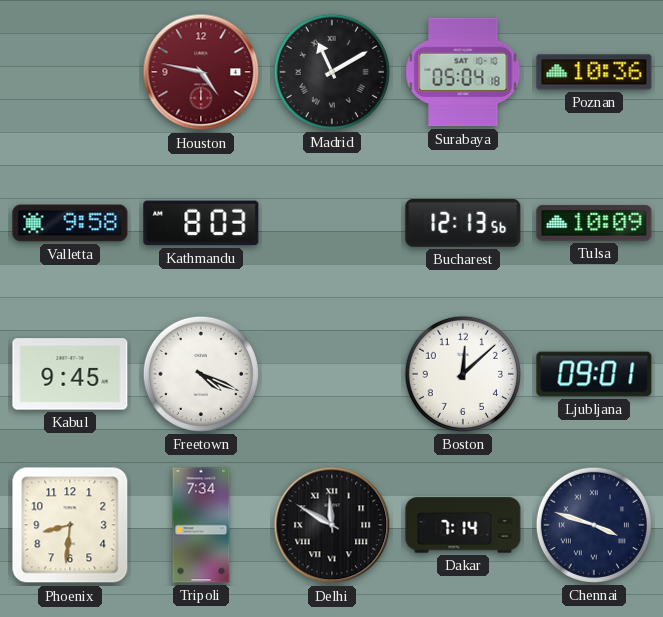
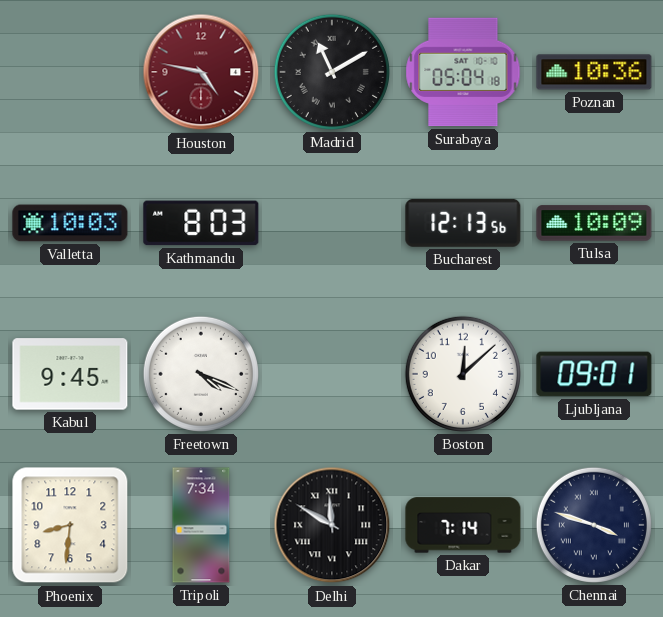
Valletta: 9:58 -> 10:03 (70, 223)
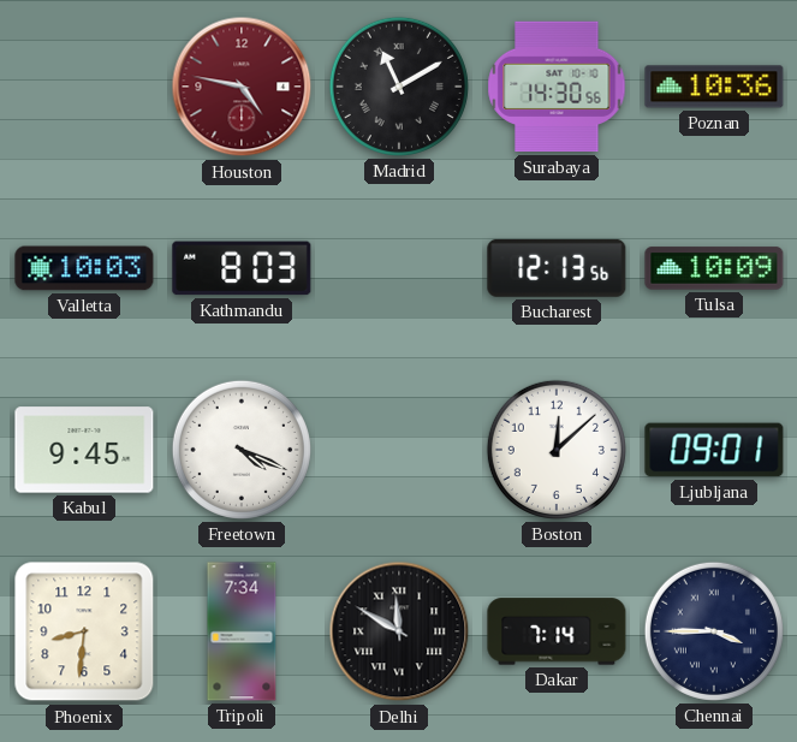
Surabaya: 05:04 -> 14:30 (557, 87)
Chennai: 3:48 -> 3:45 (714, 631)
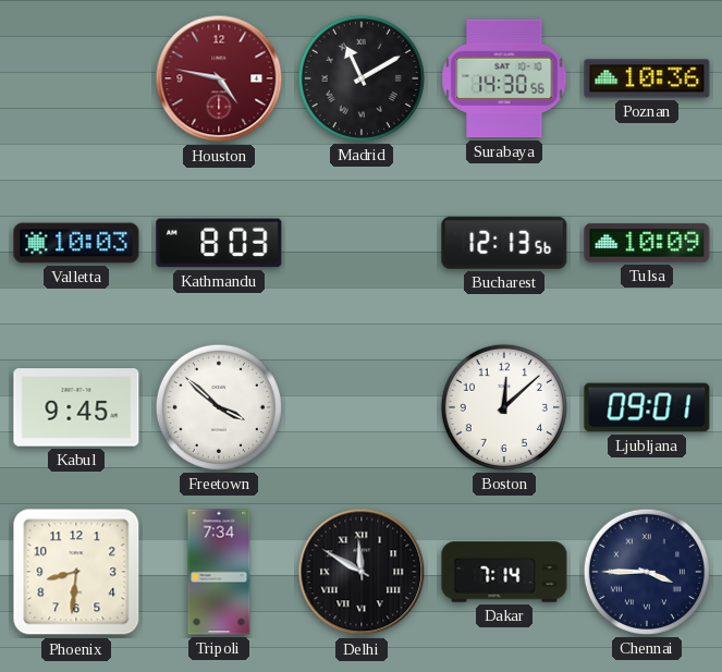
Freetown: 4:19 -> 3:52 (219, 407)
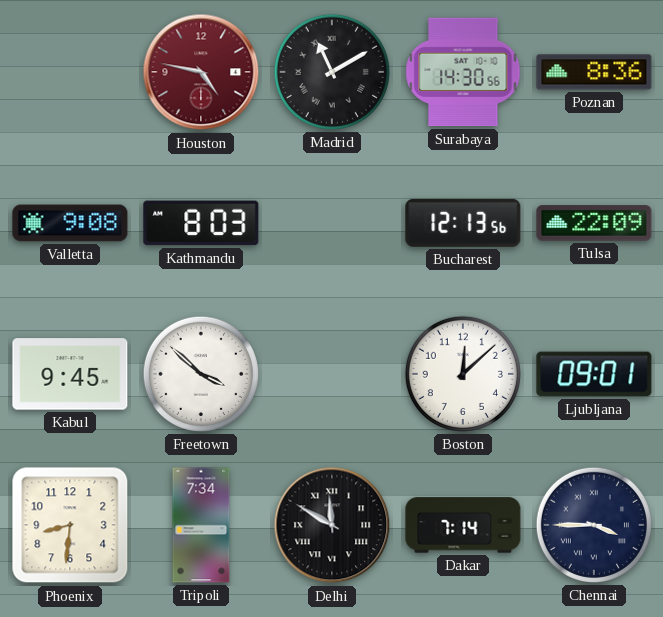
Poznan: 10:36 -> 8:36 (594, 72)
Valletta: 10:03 -> 9:08 (70, 223)
Tulsa: 10:09 -> 22:09 (594, 223)
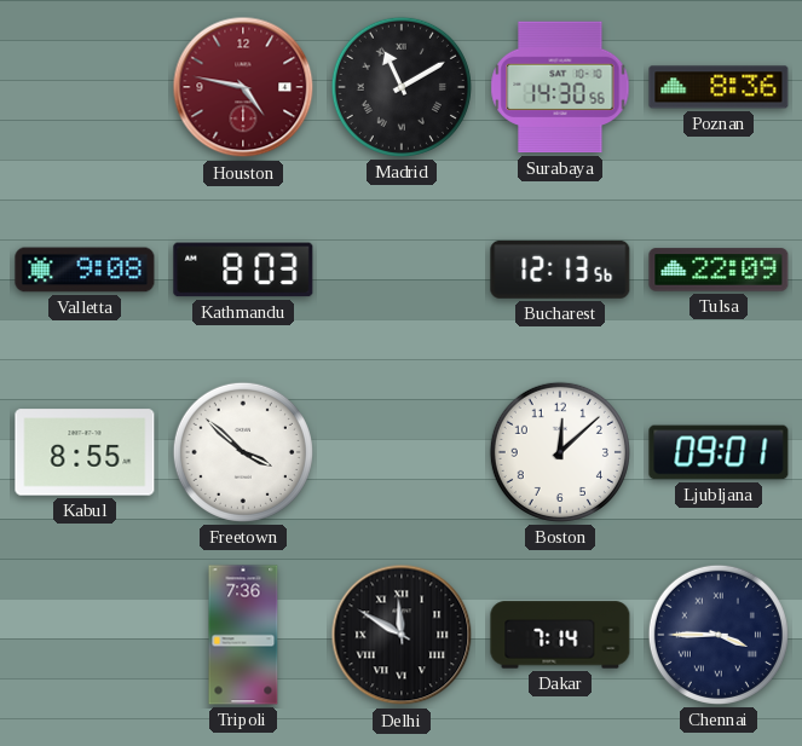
Kabul: 9:45 -> 8:55 (85, 452)
Phoenix: 8:31 -> none (70, 525)
Tripoli: 7:34 -> 7:36 (243, 635)
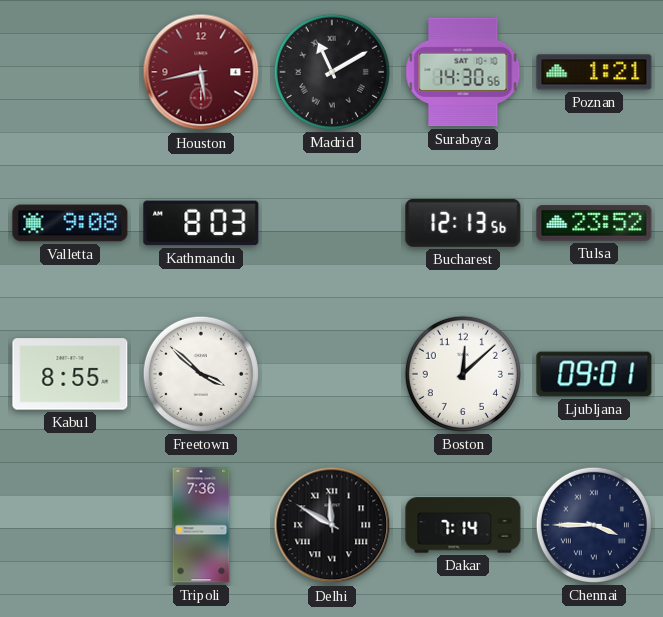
Houston: 4:47 -> 5:43 (201, 72)
Poznan: 8:36 -> 1:21 (594, 72)
Tulsa: 22:09 -> 23:52 (594, 223)
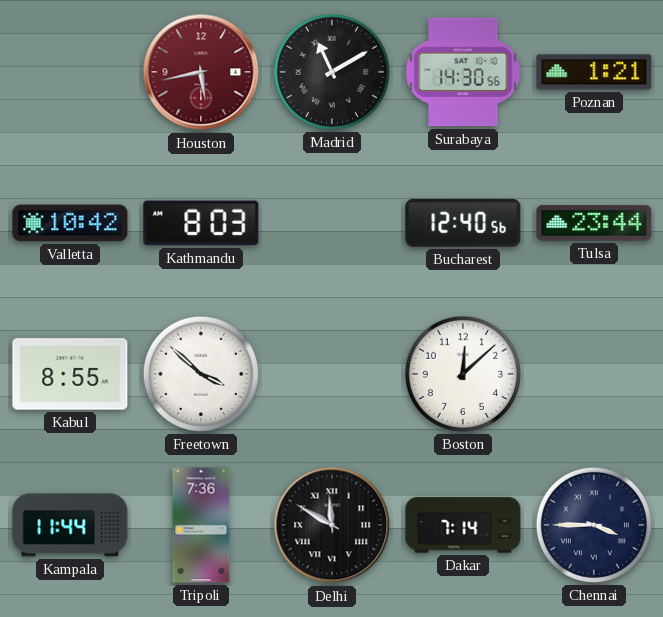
Valletta: 9:08 -> 10:42 (70, 223)
Bucharest: 12:13 -> 12:40 (463, 223)
Tulsa: 23:52 -> 23:44 (594, 223)
Ljubljana: 09:01 -> none (594, 374)
Kampala: none -> 11:44 (70, 525)
